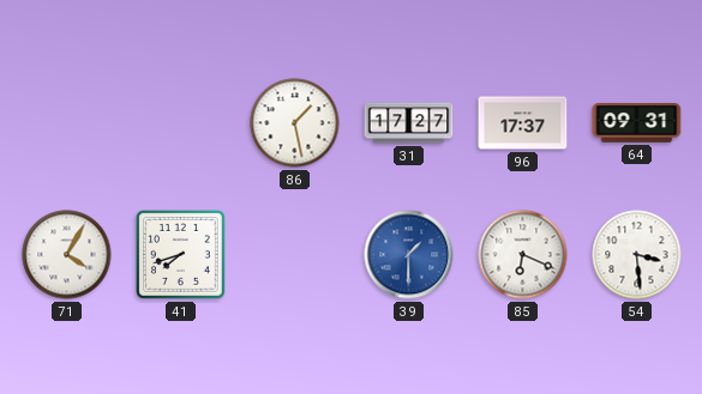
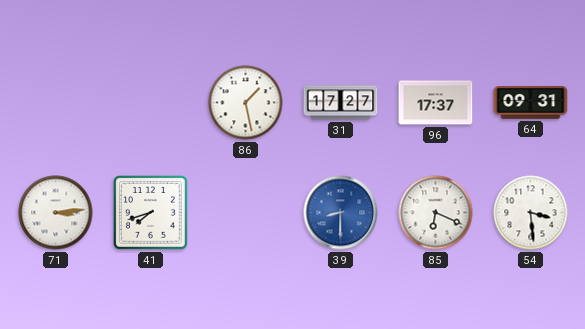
71: 4:05 -> 3:14 (56, 213)
39: 1:30 -> 8:30 (341, 213)
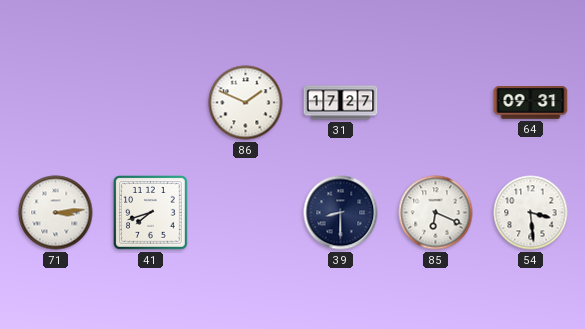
86: 1:28 -> 1:49 (246, 103)
96: 17:37 -> none (436, 103)
39 dial: blue -> navy (341, 213)
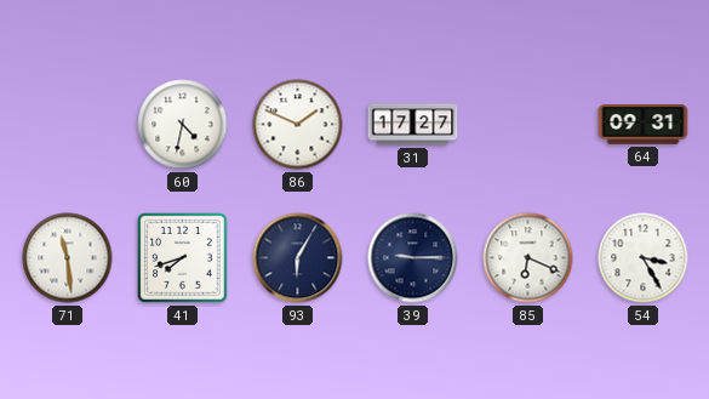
60: none -> 4:32 (183, 125)
71: 3:14 -> 11:29 (68, 258)
93: none -> 6:05 (298, 258)
39: 8:30 -> 9:15 (413, 258)
54: 3:29 -> 3:25 (644, 258)
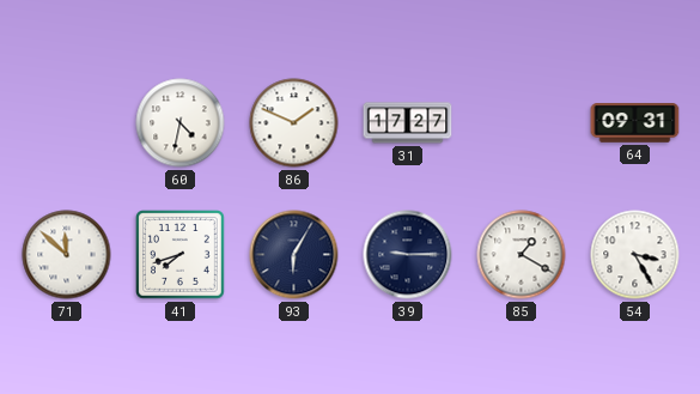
71: 11:29 -> 11:52 (67, 255)
85: 6:19 -> 1:20 (522, 255)
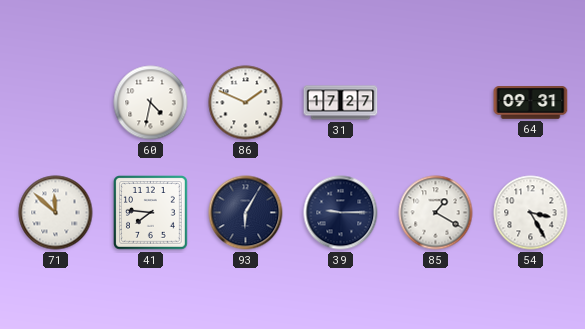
41: 7:42 -> 7:46 (151, 213)
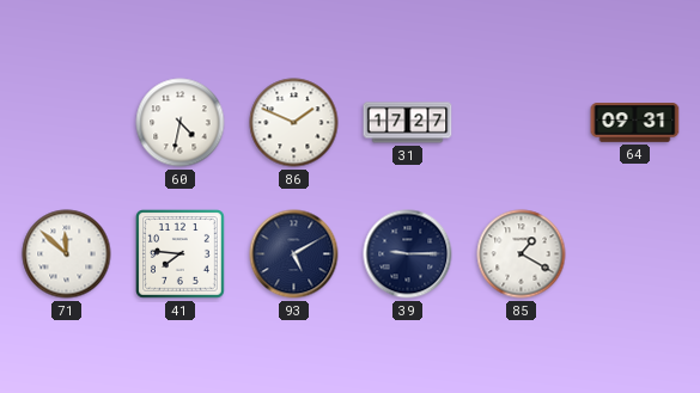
93: 6:05 -> 5:10 (294, 254)
54: 3:25 -> none (531, 213)
